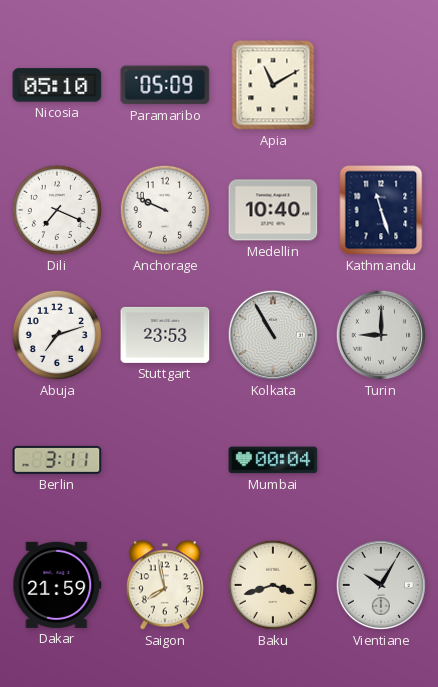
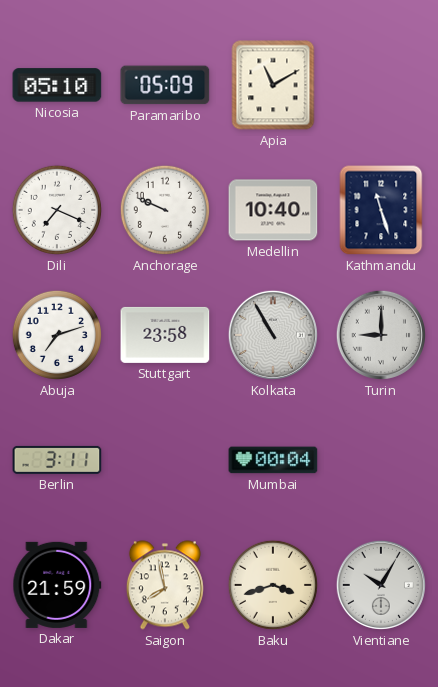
Stuttgart: 23:53 -> 23:58 (165, 335)
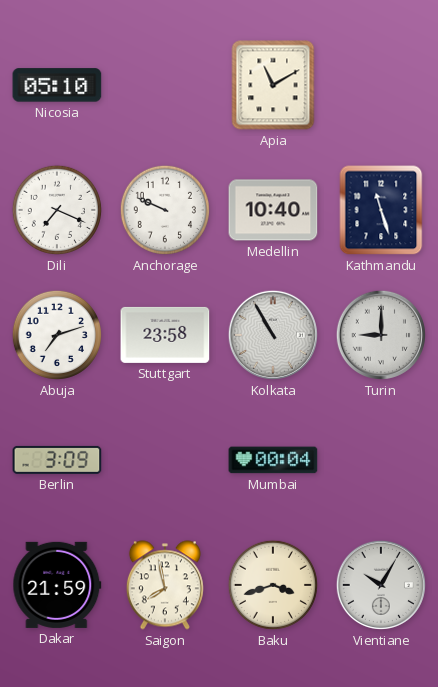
Paramaribo: 05:09 -> none (165, 85)
Berlin: 3:11 -> 3:09 (57, 460)
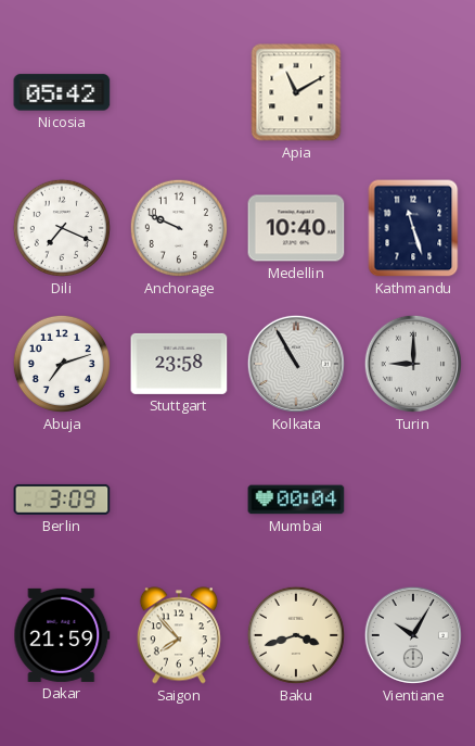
Nicosia: 05:10 -> 05:42 (62, 92)
Saigon: 7:58 -> 7:53 (179, 635)
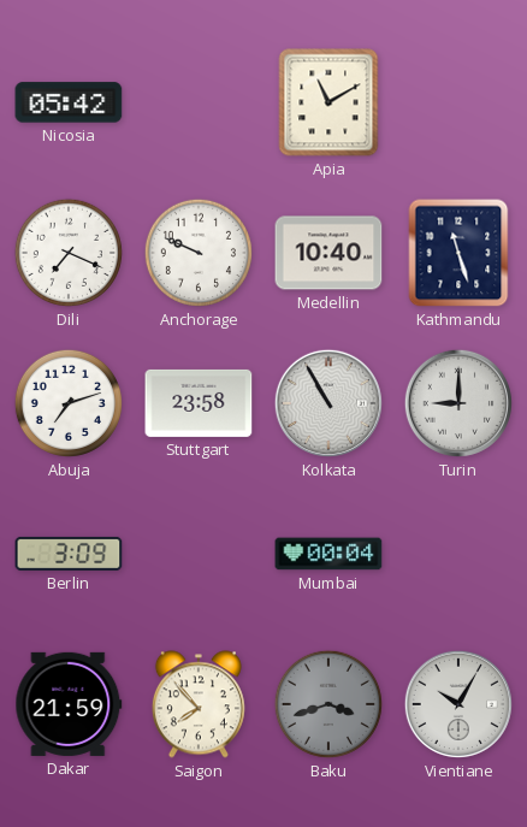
Baku dial: cream -> grey (328, 704)
